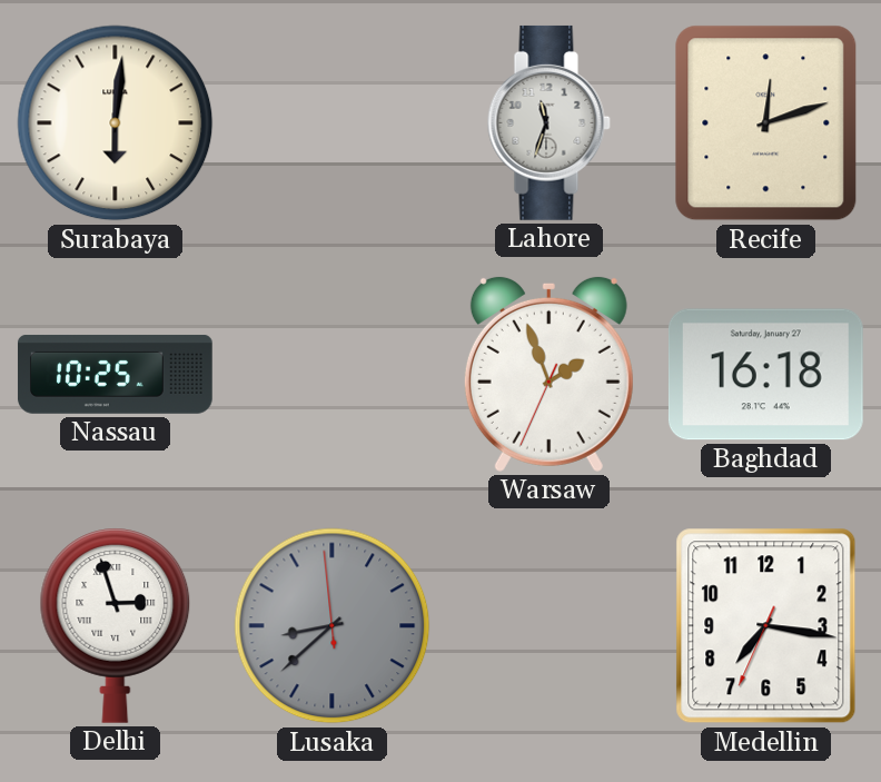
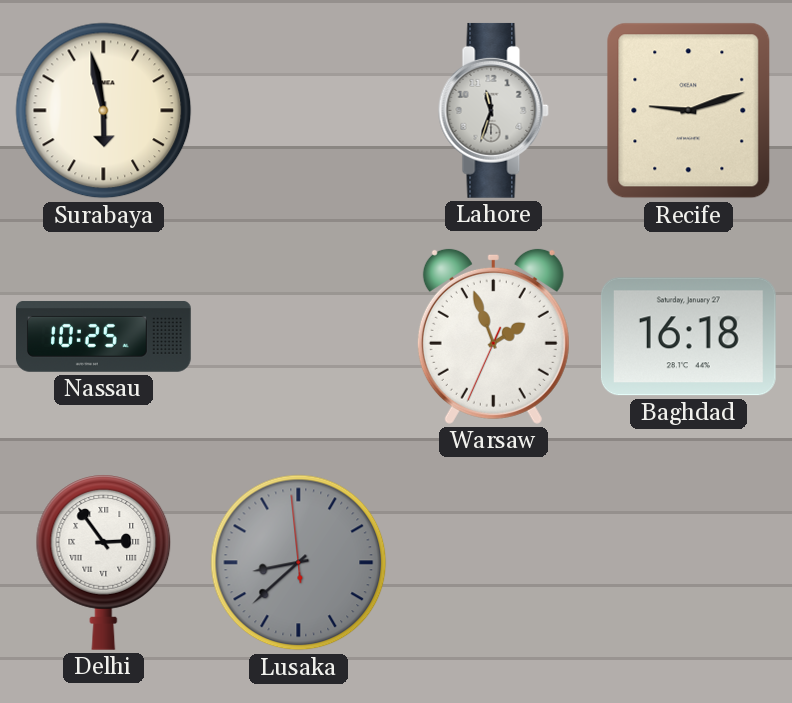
Surabaya: 6:01 -> 5:58 (104, 111)
Recife: 12:12 -> 9:12 (689, 111)
Delhi: 2:57 -> 2:54 (104, 562)
Medellin: 7:16 -> none (766, 626)
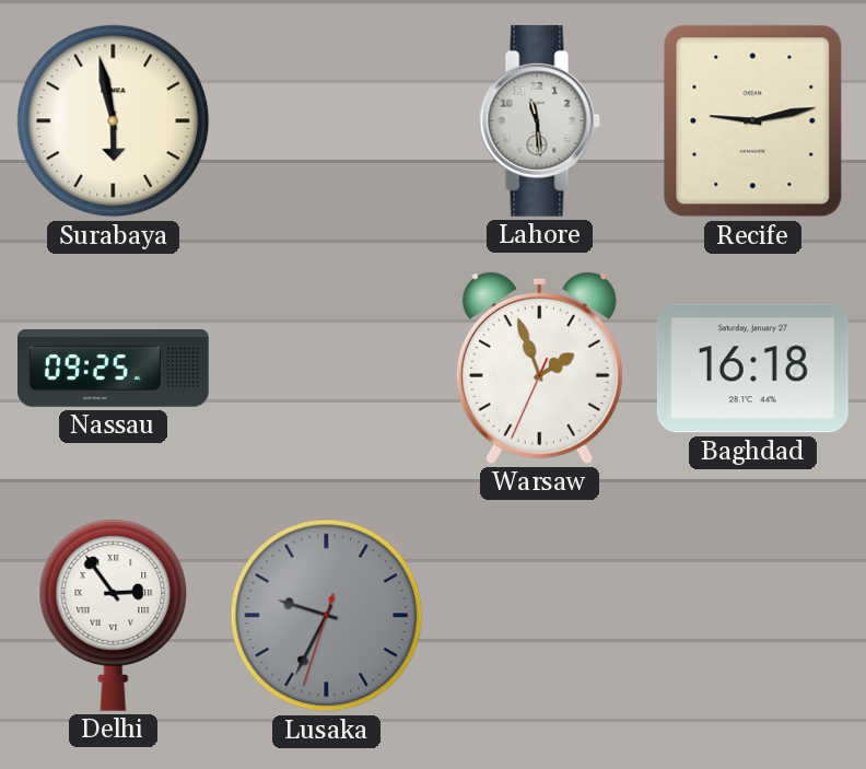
Lahore: 11:33 -> 11:29 (539, 120)
Recife: 9:12 -> 9:13 (753, 121)
Nassau: 10:25 -> 09:25 (113, 368)
Lusaka: 8:37 -> 9:34 (327, 616)
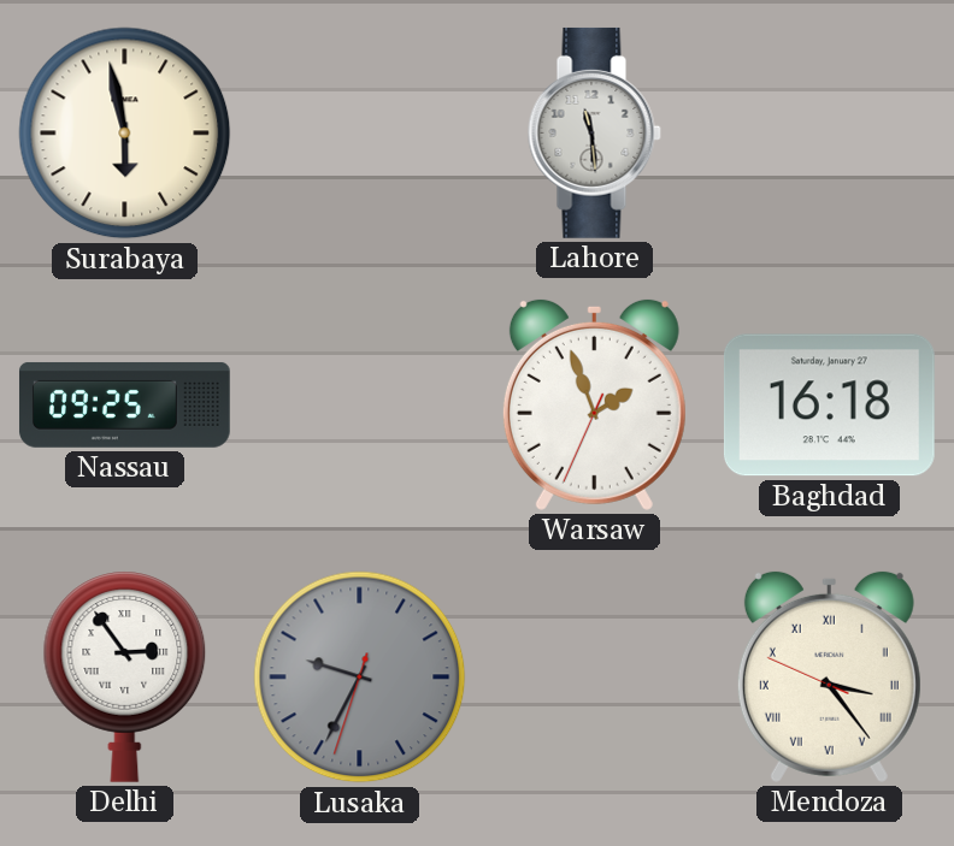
Recife: 9:13 -> none (753, 121)
Mendoza: none -> 3:23 (829, 676)
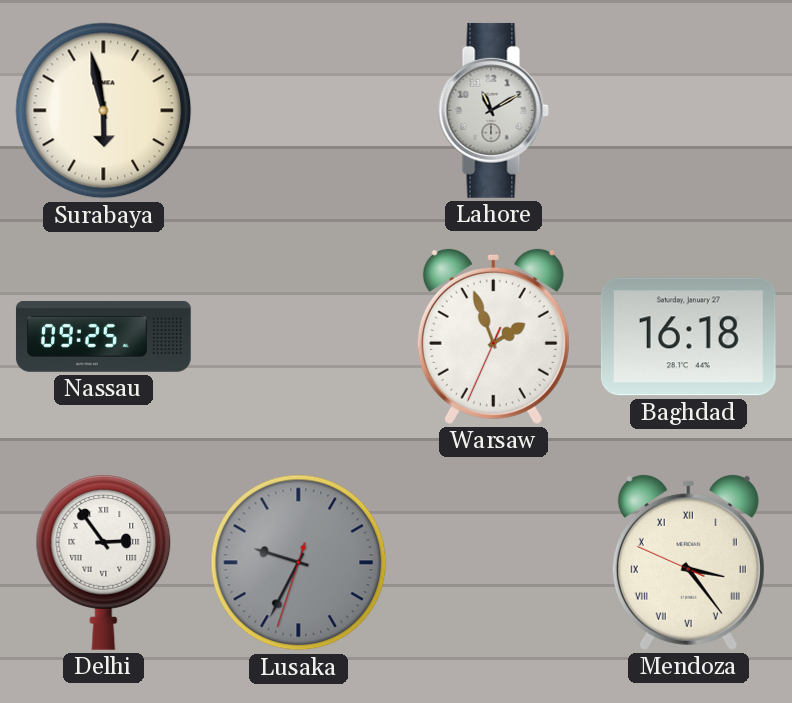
Lahore: 11:29 -> 11:10 (493, 110)
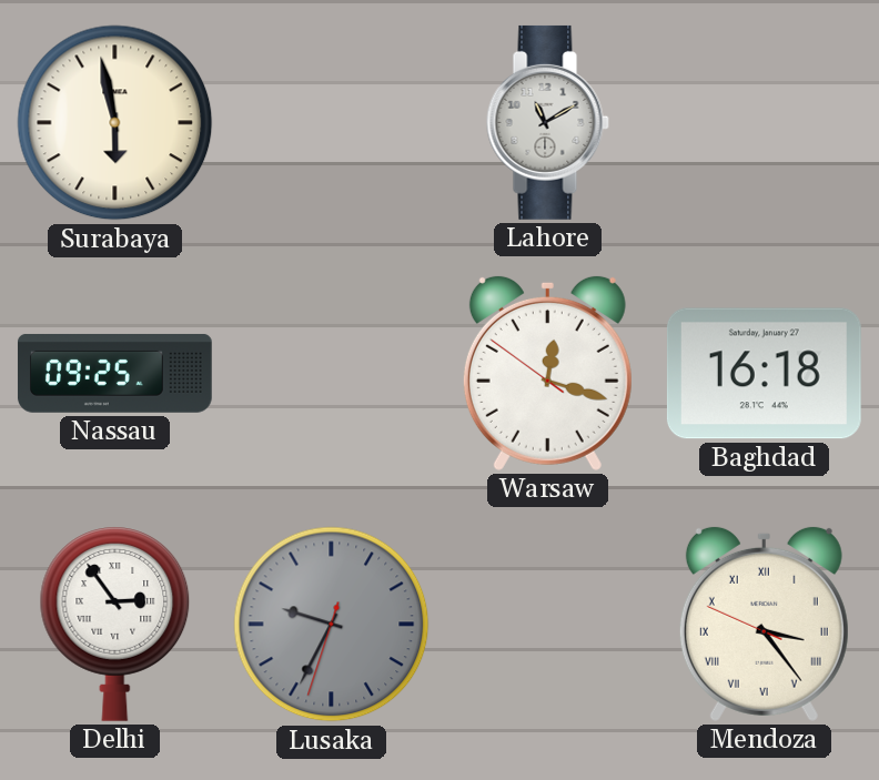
Warsaw: 1:56 -> 12:17 (547, 373)
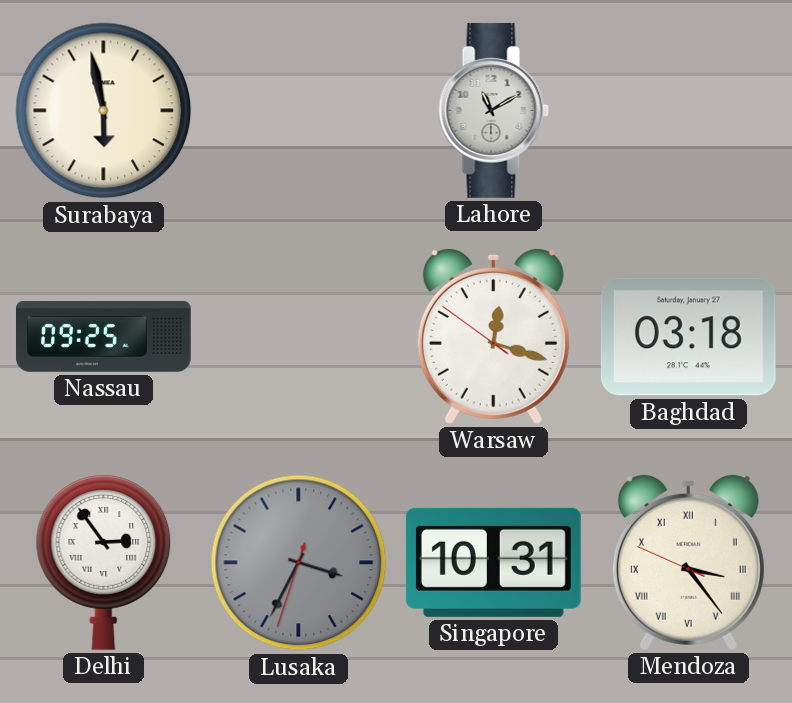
Baghdad: 16:18 -> 03:18 (688, 337)
Lusaka: 9:34 -> 3:34 (299, 563)
Singapore: none -> 10:31 (493, 562)
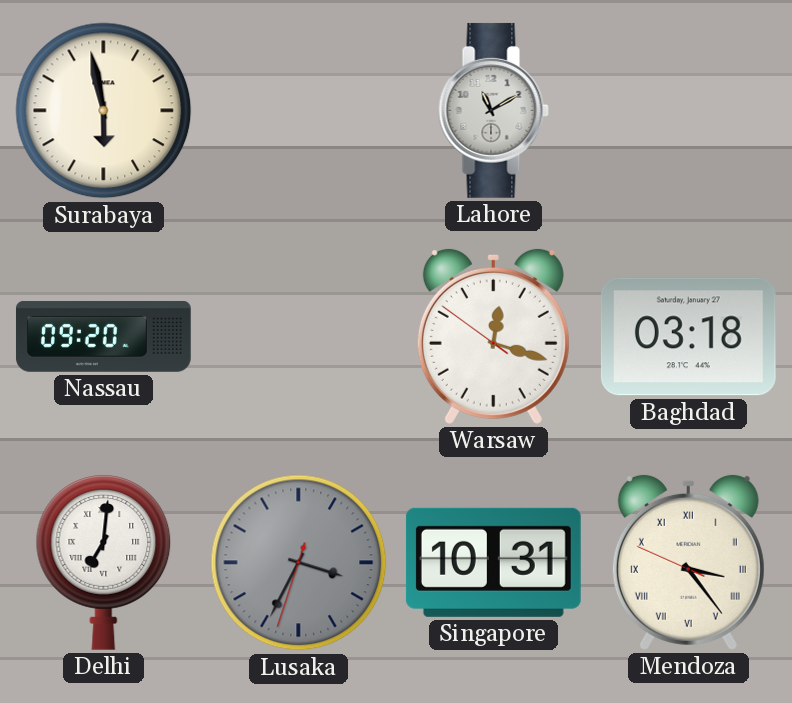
Nassau: 09:25 -> 09:20 (103, 336)
Delhi: 2:54 -> 7:01 (104, 562)
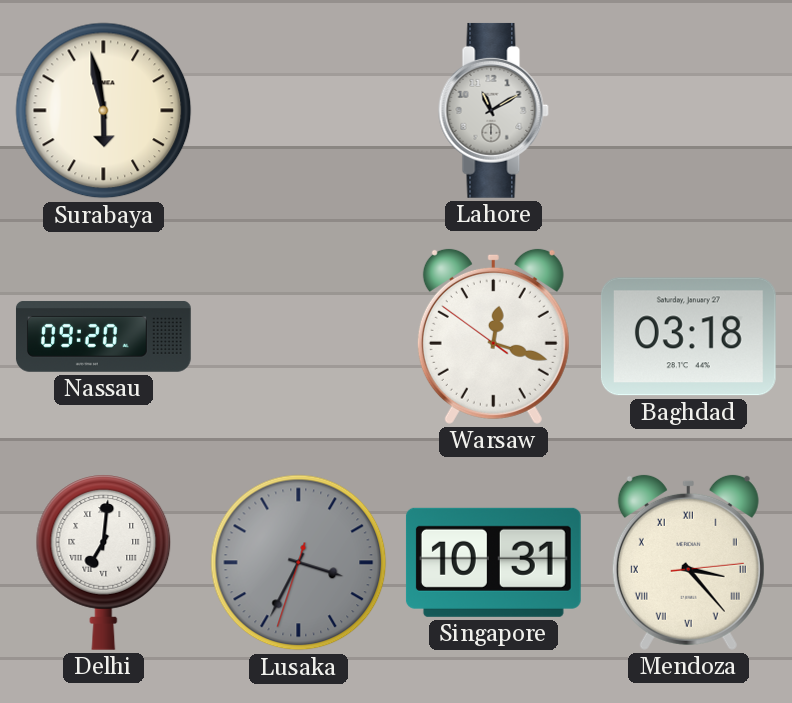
Mendoza: 3:23:49 -> 3:23:14 (688, 562)
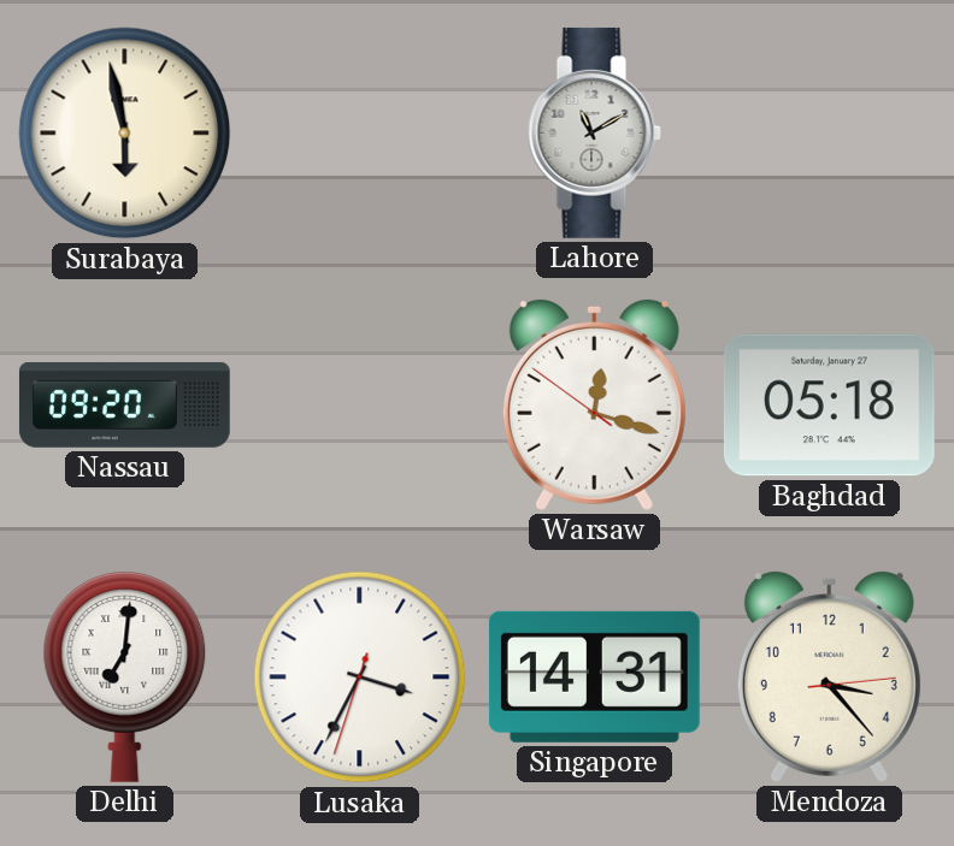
Baghdad: 03:18 -> 05:18 (829, 406)
Lusaka dial: grey -> white (360, 678)
Singapore: 10:31 -> 14:31 (594, 676)
Mendoza numerals: Roman -> Arabic (829, 676)
